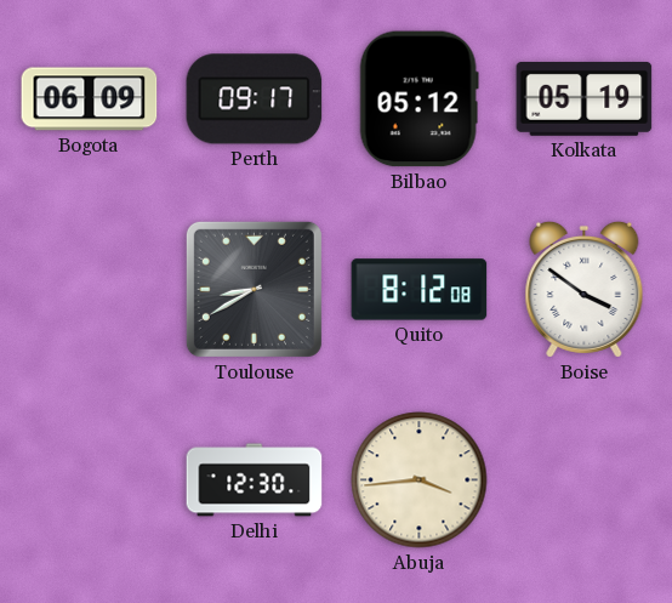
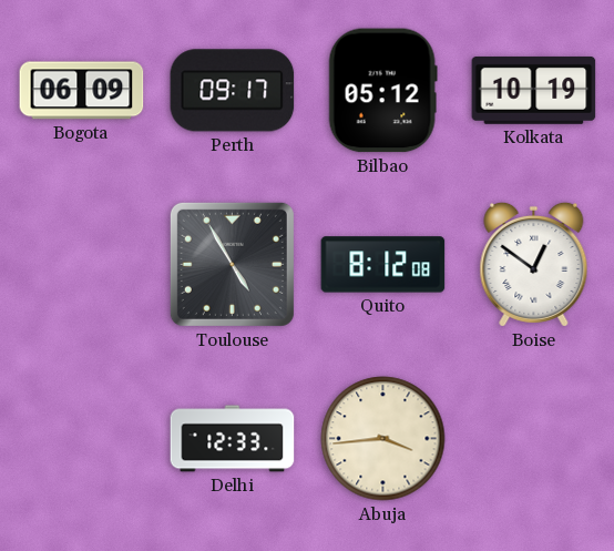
Kolkata: 05:19 -> 10:19 (534, 90)
Toulouse: 8:40 -> 4:55 (232, 264)
Boise: 3:51 -> 12:51 (534, 264)
Delhi: 12:30 -> 12:33 (233, 439)
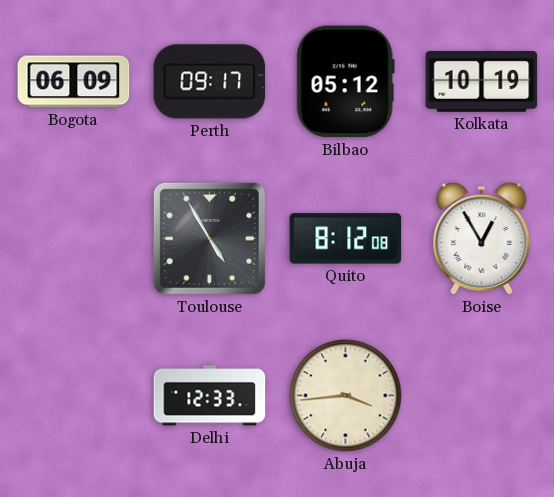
Boise: 12:51 -> 12:55 (482, 238)
